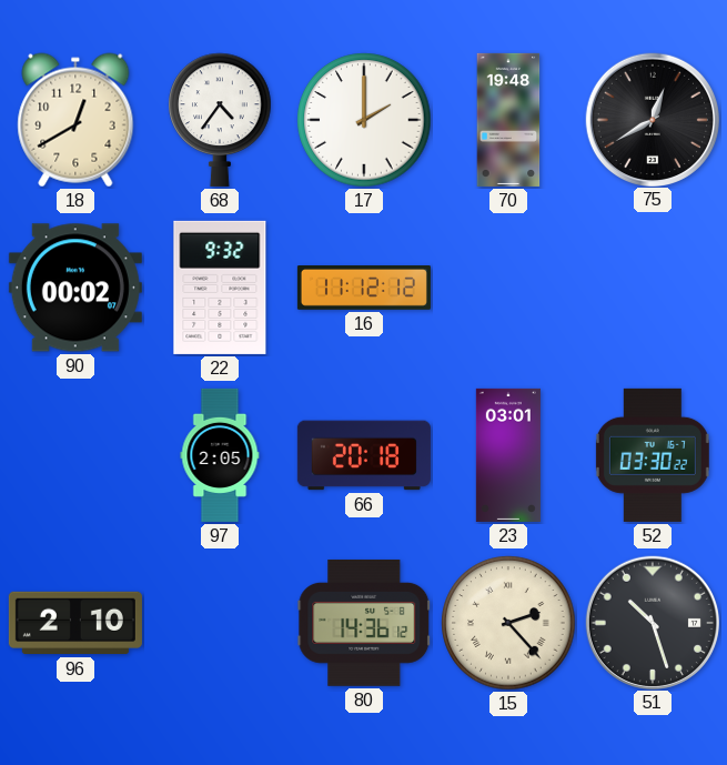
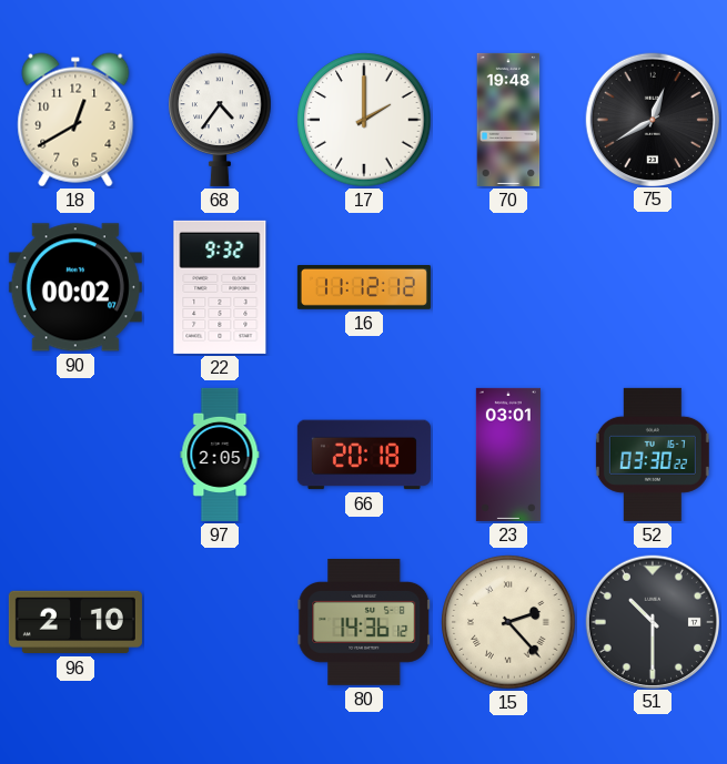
51: 10:27 -> 10:30 (652, 621)
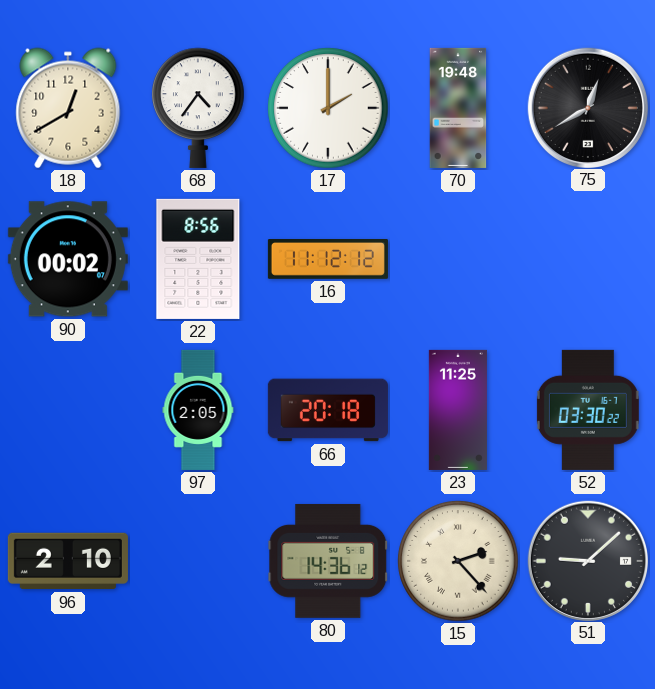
22: 9:32 -> 8:56 (198, 259)
23: 03:01 -> 11:25 (458, 410)
51: 10:30 -> 9:08 (587, 560)
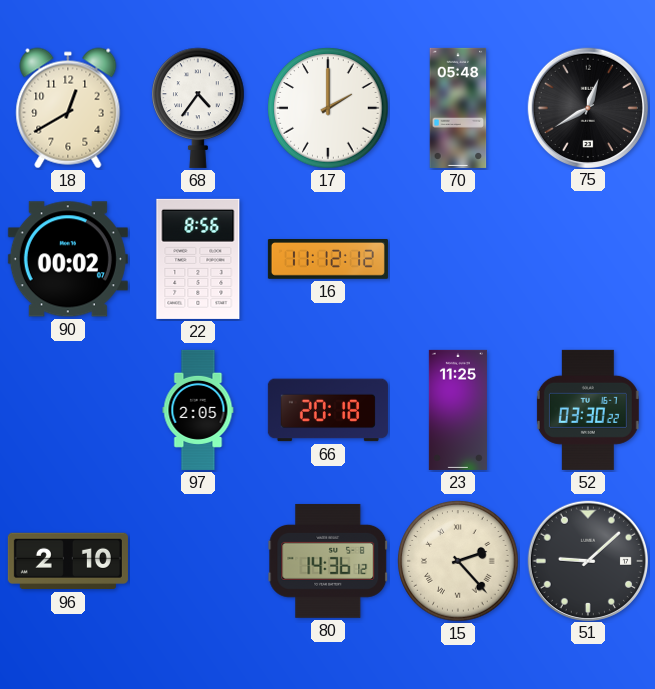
70: 19:48 -> 05:48 (458, 108)
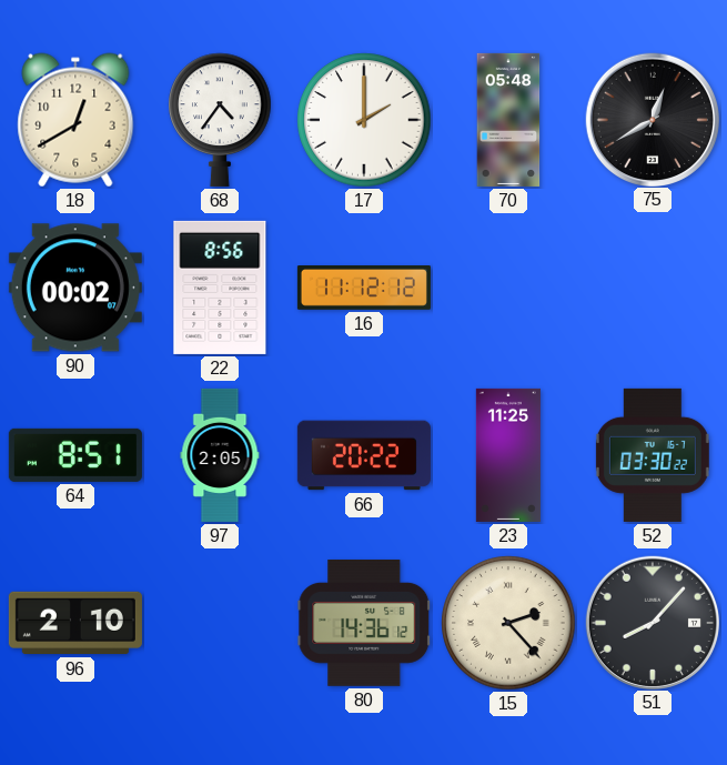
64: none -> 8:51 (75, 455)
66: 20:18 -> 20:22 (364, 455)
51: 9:08 -> 8:07 (652, 622)
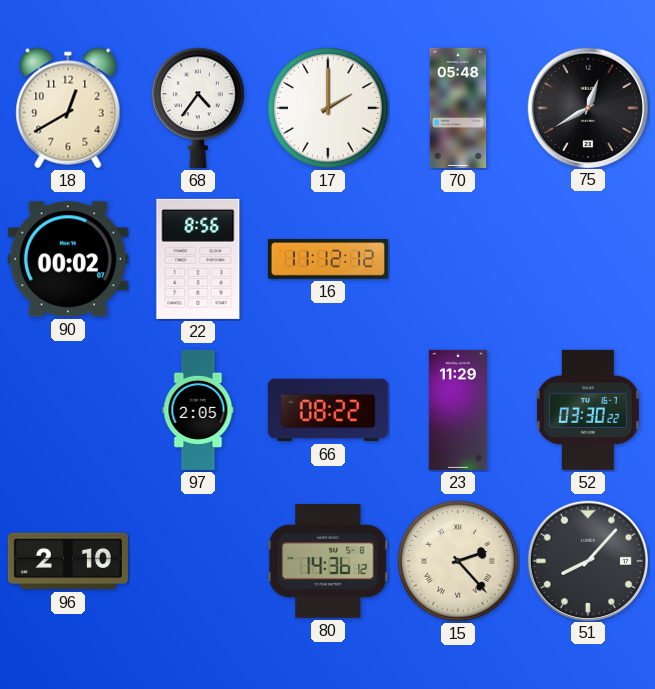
64: 8:51 -> none (75, 455)
66: 20:22 -> 08:22 (328, 410)
23: 11:25 -> 11:29 (458, 410)
